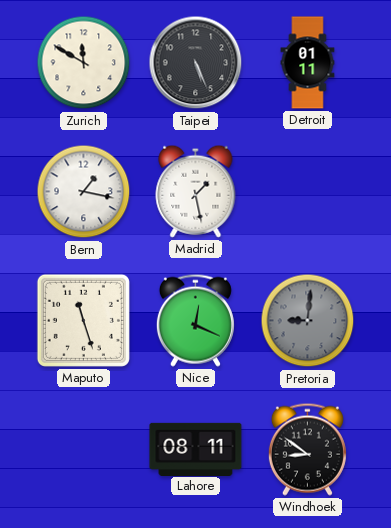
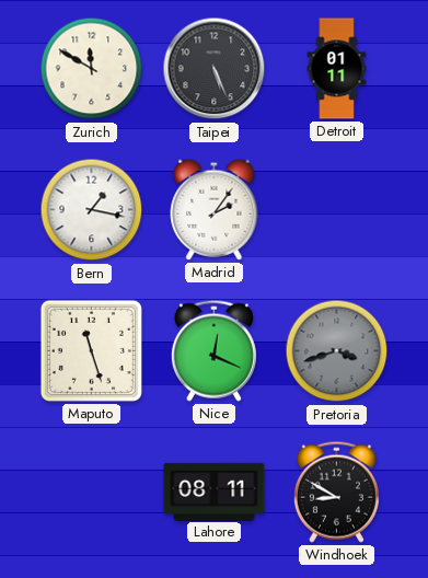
Madrid: 1:28 -> 2:06 (215, 209)
Pretoria: 9:01 -> 3:42 (337, 351)
Windhoek: 8:51 -> 8:50 (336, 492)
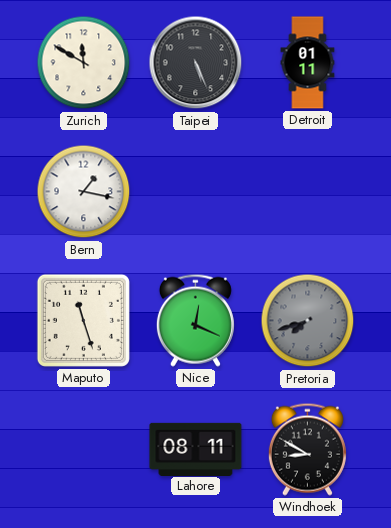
Madrid: 2:06 -> none (215, 209)
Pretoria: 3:42 -> 7:42 (308, 321)
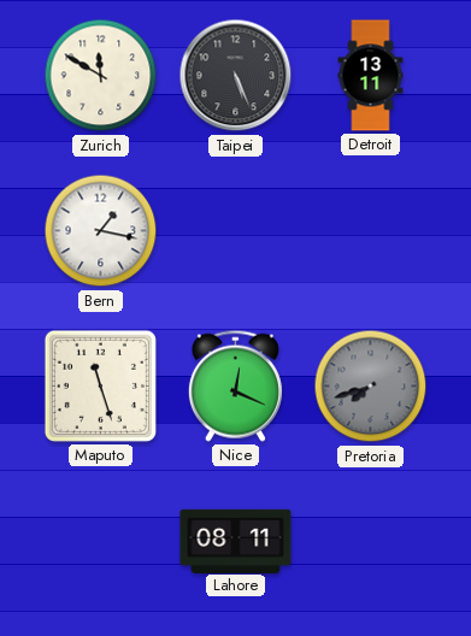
Detroit: 01:11 -> 13:11 (371, 76)
Windhoek: 8:50 -> none (307, 449)
